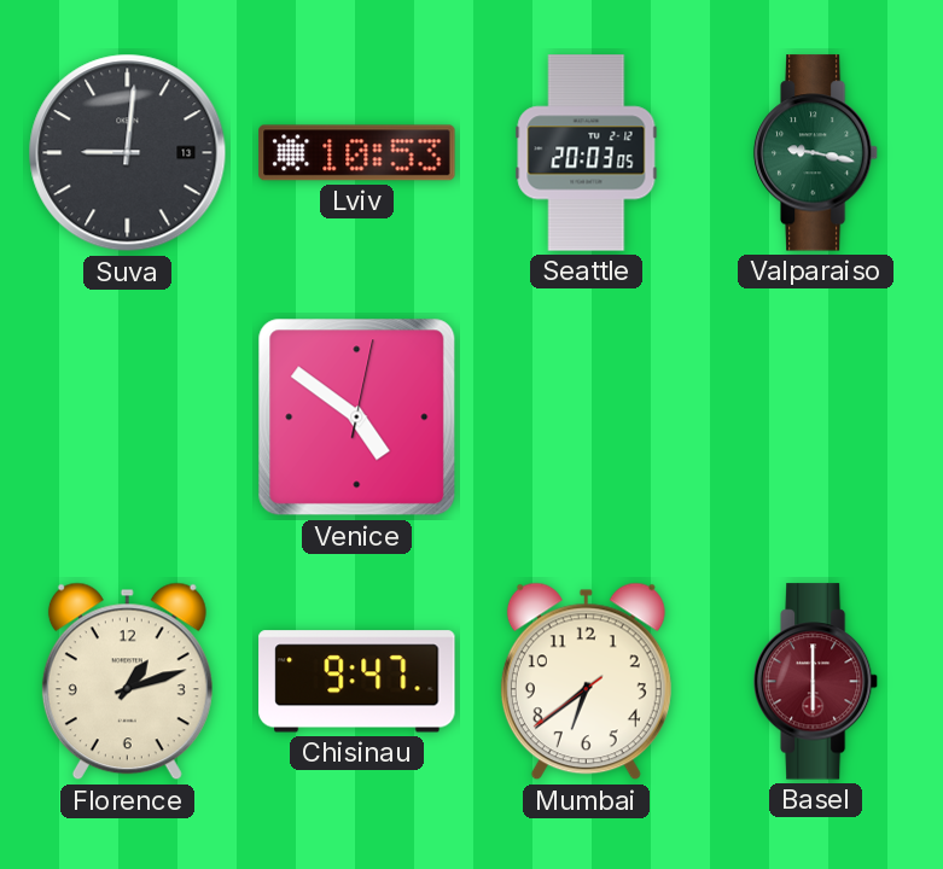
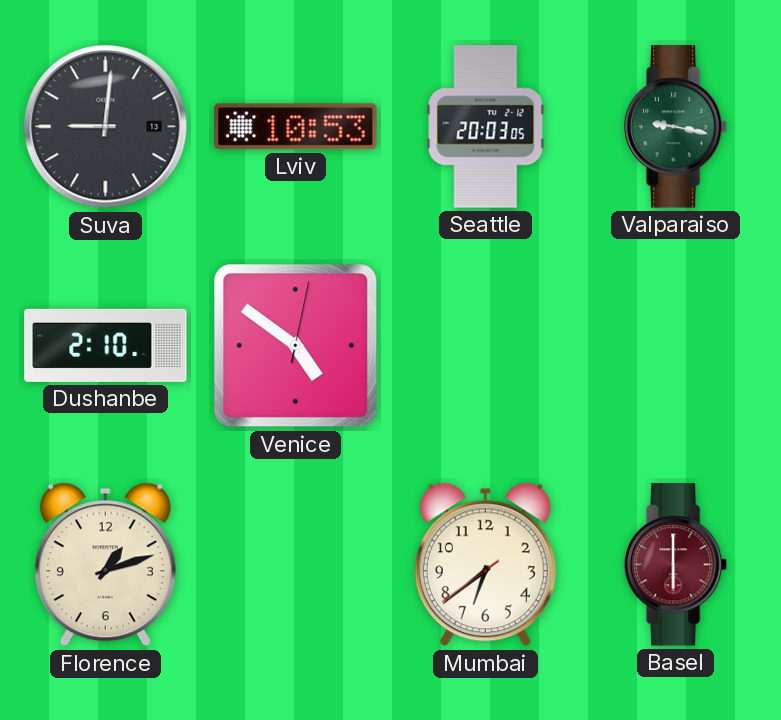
Dushanbe: none -> 2:10 (106, 345)
Chisinau: 9:47 -> none (357, 682)
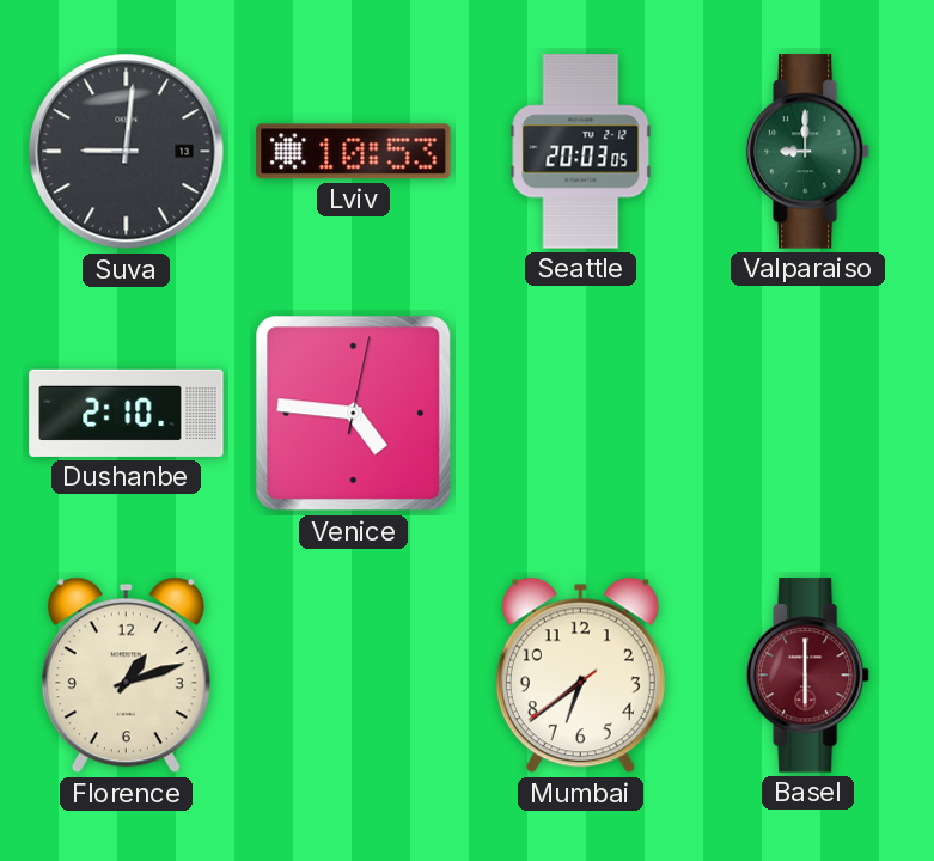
Valparaiso: 9:17 -> 9:00 (808, 152)
Venice: 4:51 -> 4:46 (354, 414)
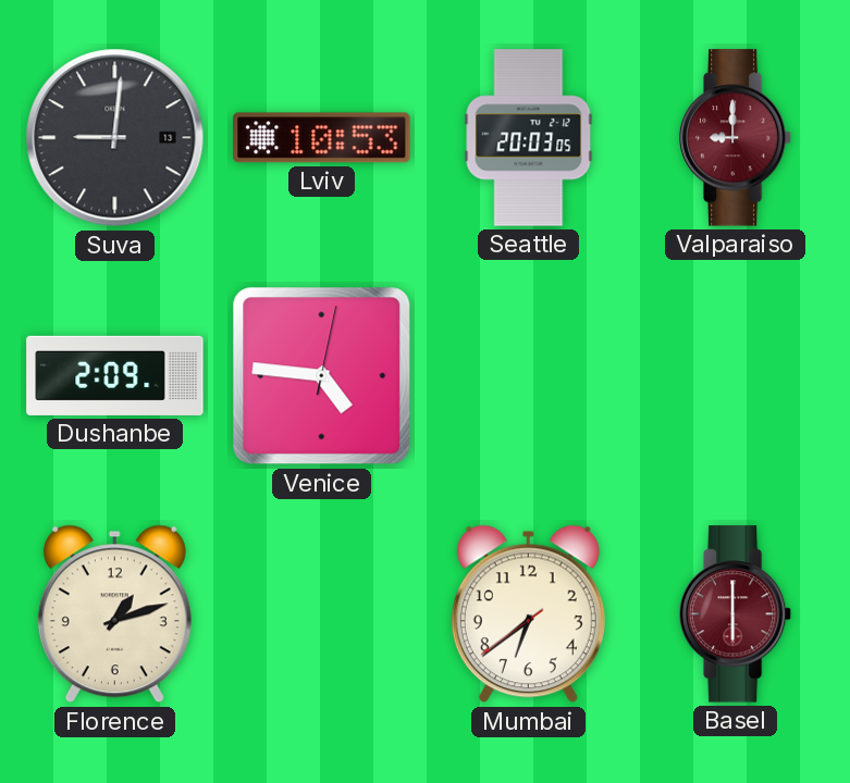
Valparaiso dial: green -> burgundy (736, 138)
Dushanbe: 2:10 -> 2:09 (115, 375)
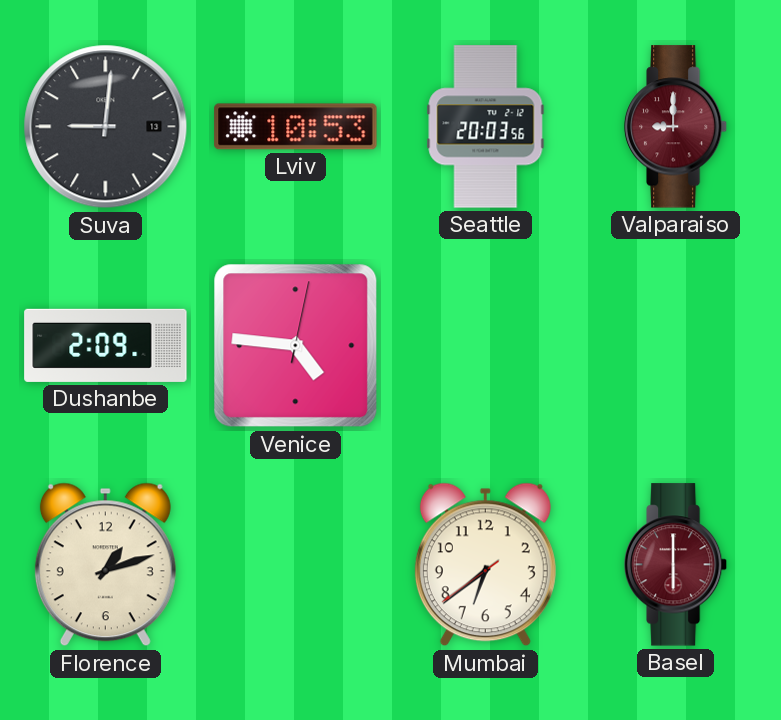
Seattle: 20:03:05 -> 20:03:56 (486, 127)
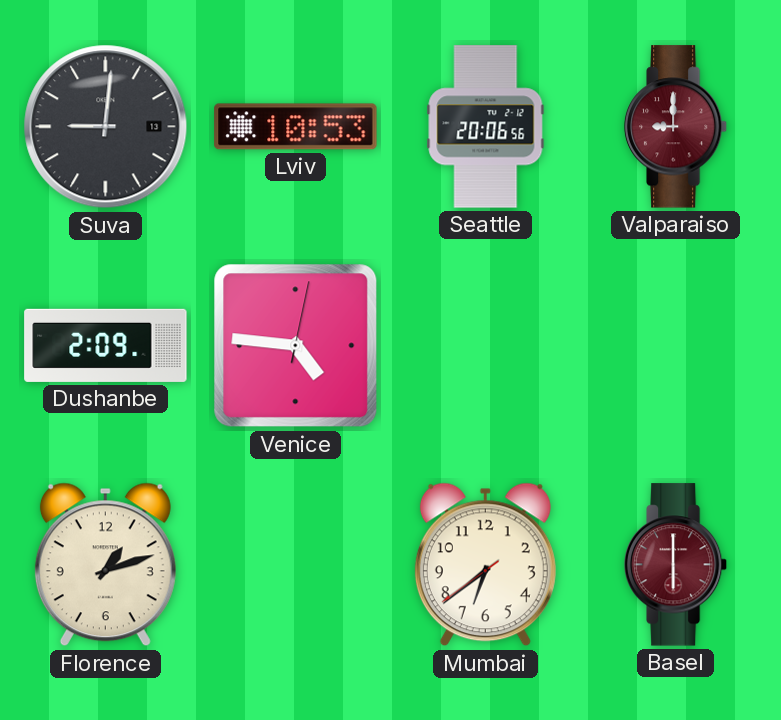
Seattle: 20:03 -> 20:06 (486, 127)
